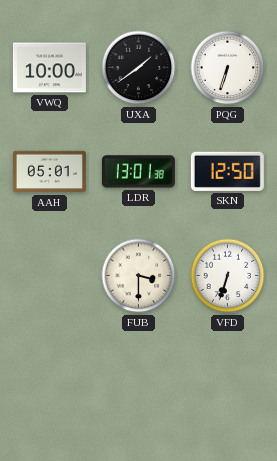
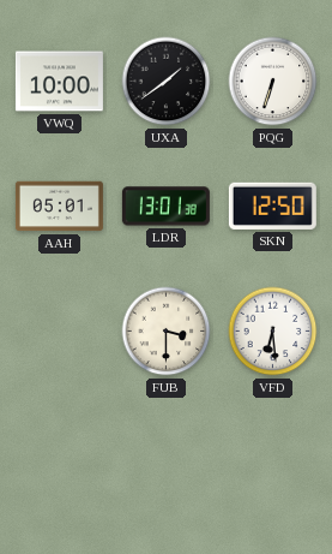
VFD: 6:33 -> 6:29 (273, 332)
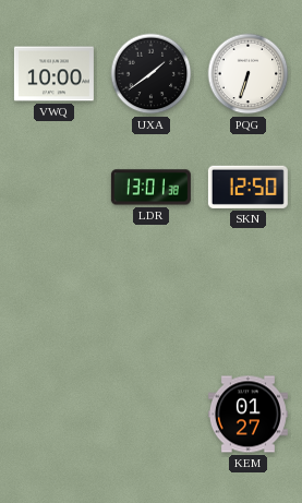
AAH: 05:01 -> none (59, 207)
FUB: 3:30 -> none (167, 332)
VFD: 6:29 -> none (273, 332)
KEM: none -> 01:27 (247, 415)
